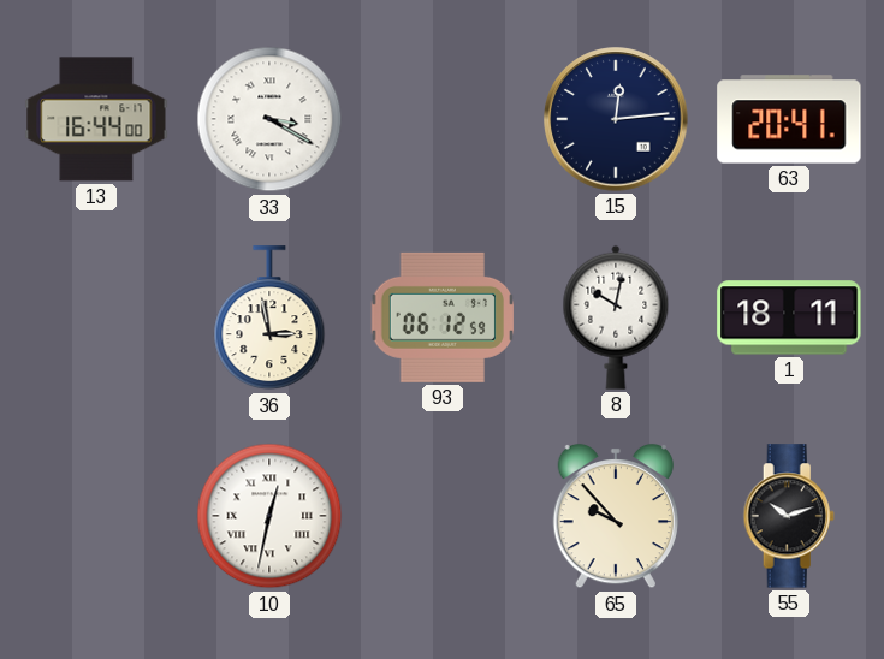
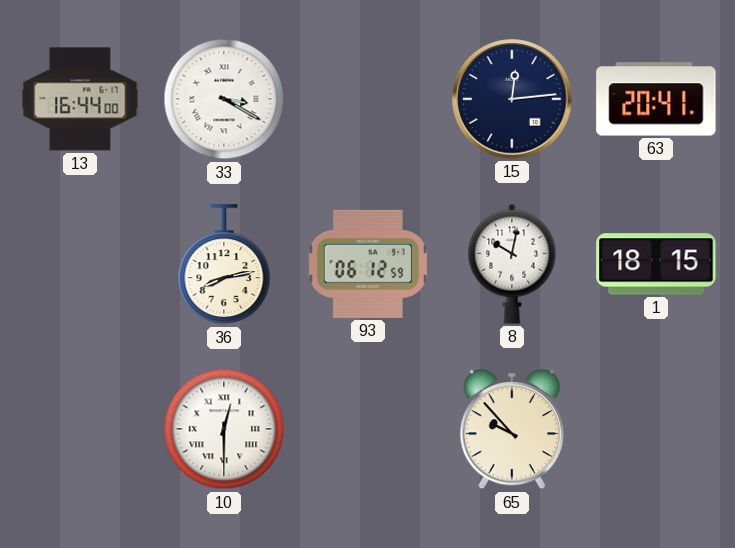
36: 2:58 -> 8:13 (224, 265)
1: 18:11 -> 18:15 (656, 264)
10: 12:32 -> 12:30 (224, 429)
55: 10:12 -> none (789, 516)
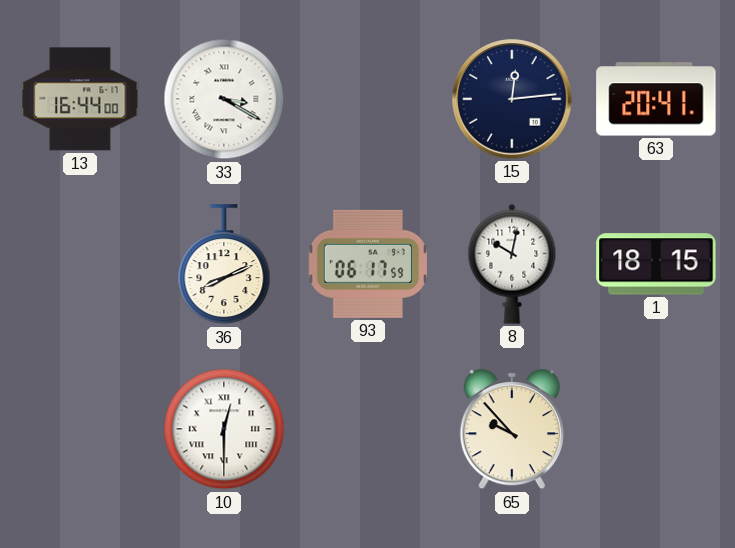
36: 8:13 -> 8:11 (224, 265)
93: 06:12 -> 06:17 (368, 264)
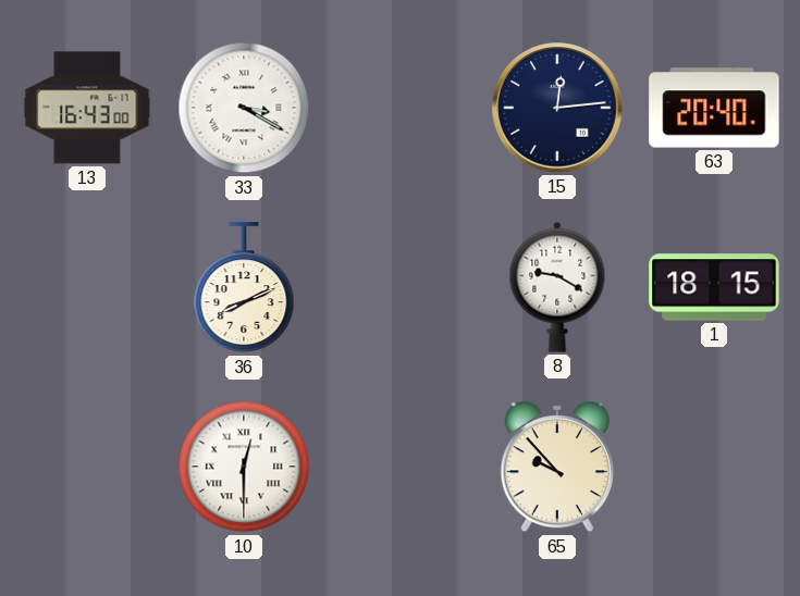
13: 16:44 -> 16:43 (87, 108)
63: 20:41 -> 20:40 (714, 108)
93: 06:17 -> none (368, 264)
8: 10:02 -> 9:20 (557, 287)
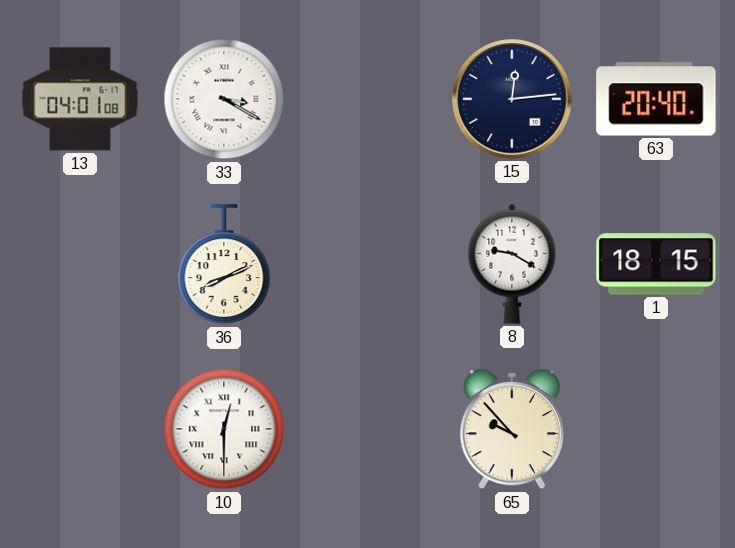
13: 16:43 -> 04:01 (80, 99)
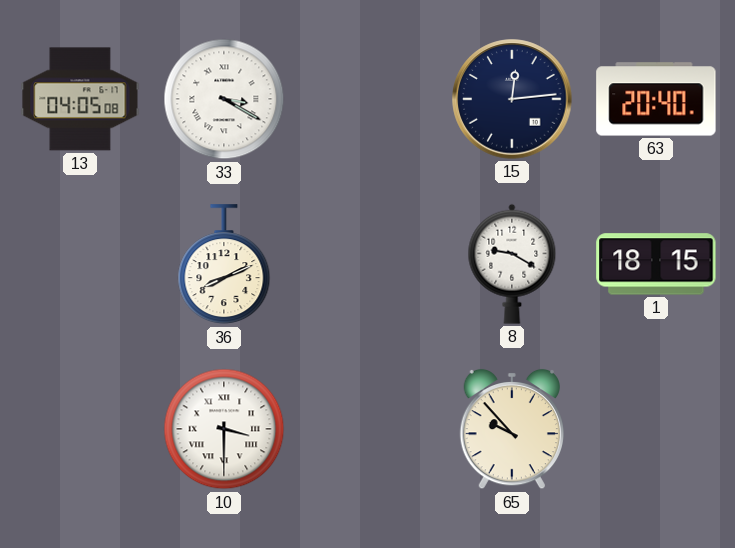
13: 04:01 -> 04:05 (80, 99)
10: 12:30 -> 3:30 (224, 429)
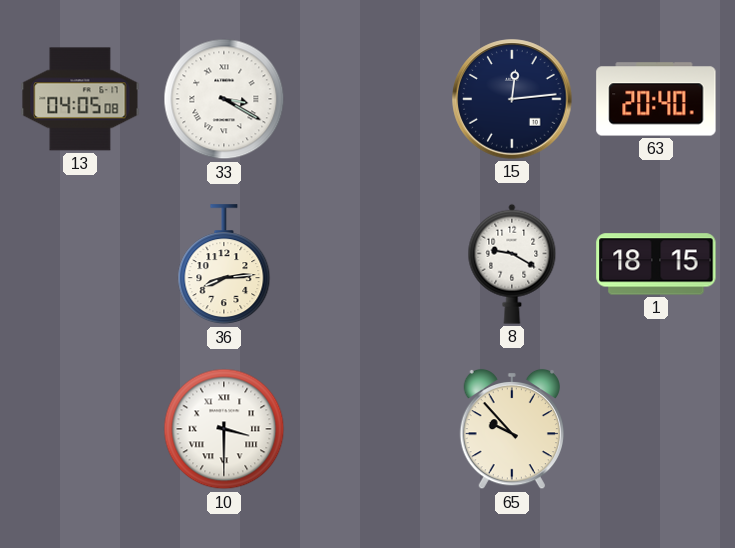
36: 8:11 -> 8:14 (224, 265)
